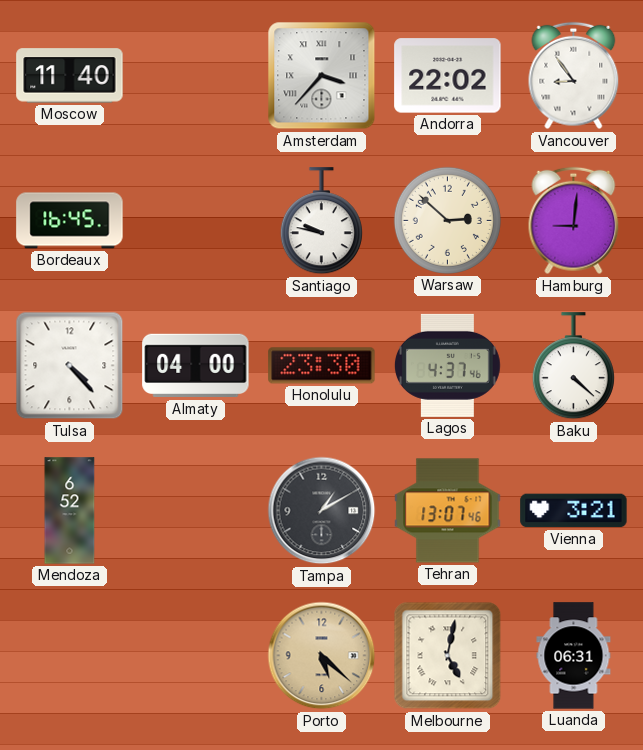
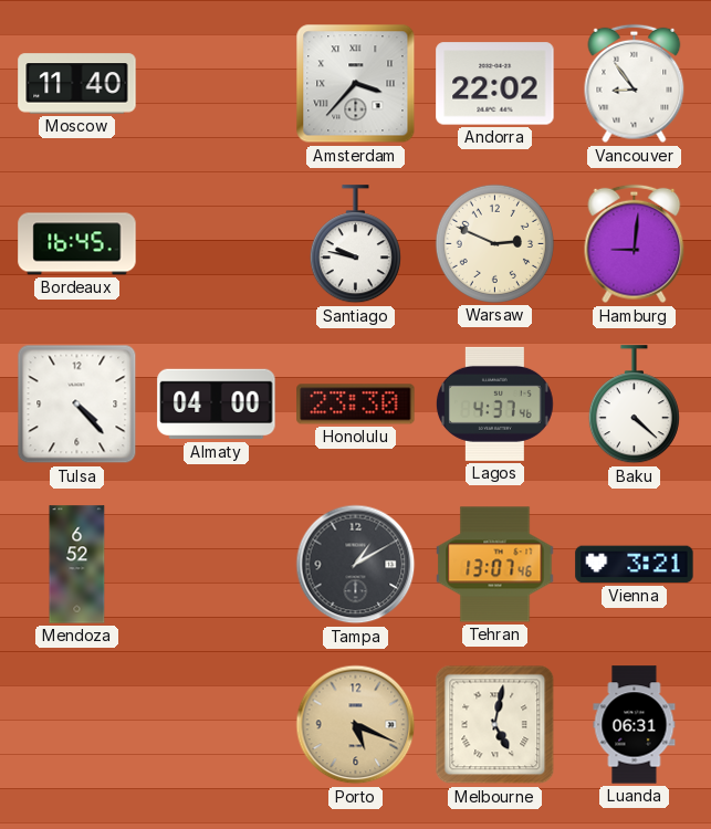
Warsaw: 2:52 -> 2:49 (494, 243)
Porto: 5:22 -> 5:19 (356, 725)
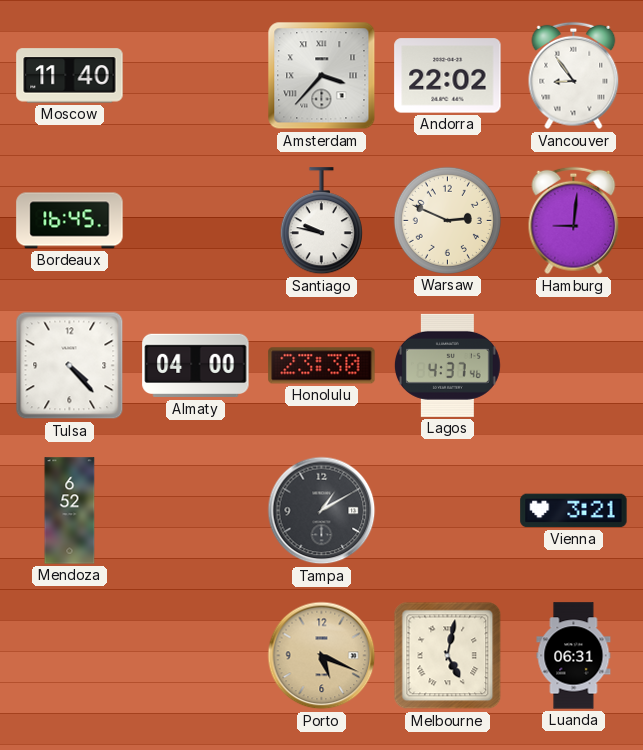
Baku: 4:22 -> none (634, 405)
Tehran: 13:07 -> none (495, 565)
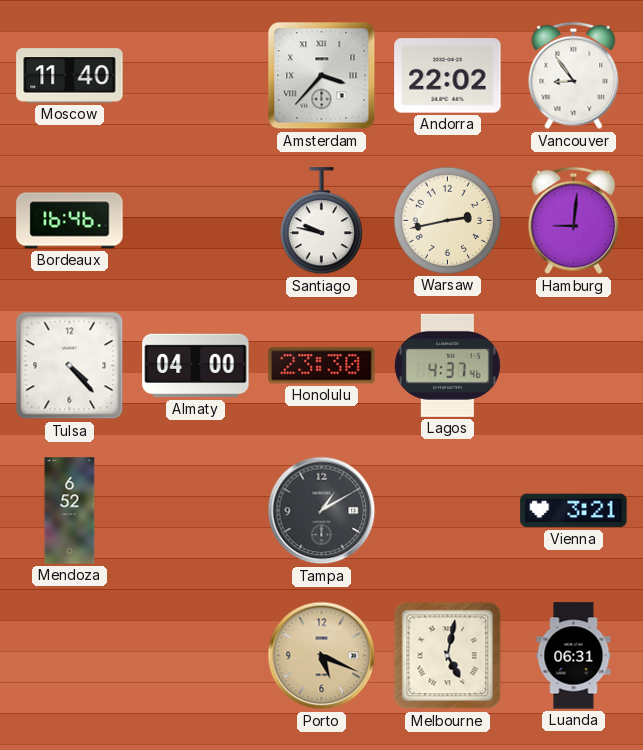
Bordeaux: 16:45 -> 16:46 (70, 221)
Warsaw: 2:49 -> 2:43 (447, 220)
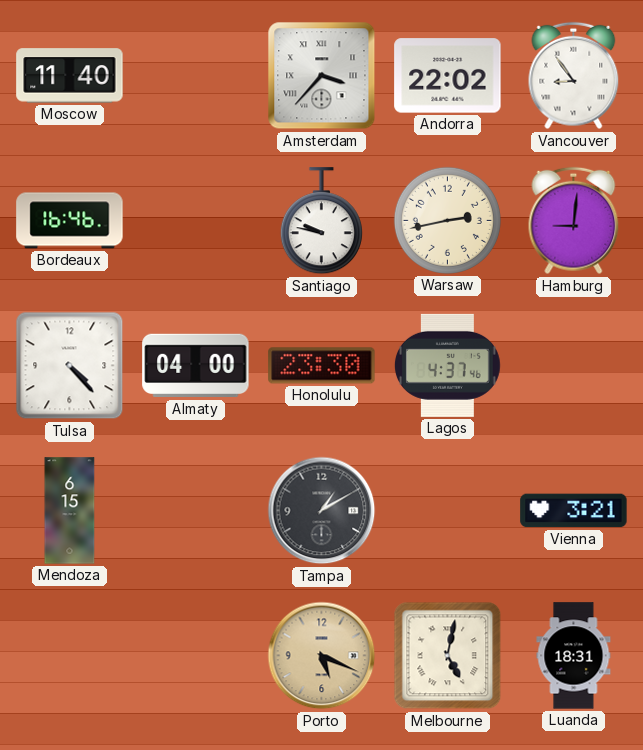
Mendoza: 6:52 -> 6:15 (70, 511)
Luanda: 06:31 -> 18:31 (574, 656)
